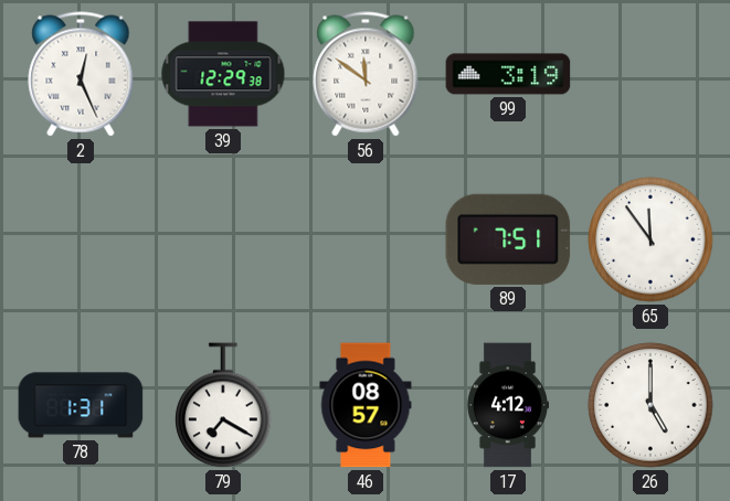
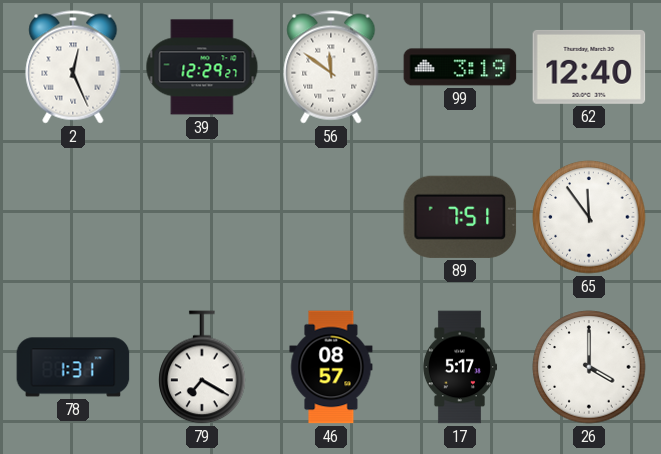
39: 12:29:38 -> 12:29:27 (202, 67)
62: none -> 12:40 (589, 67)
17: 4:12 -> 5:17 (459, 367)
26: 5:00 -> 4:00 (589, 367)
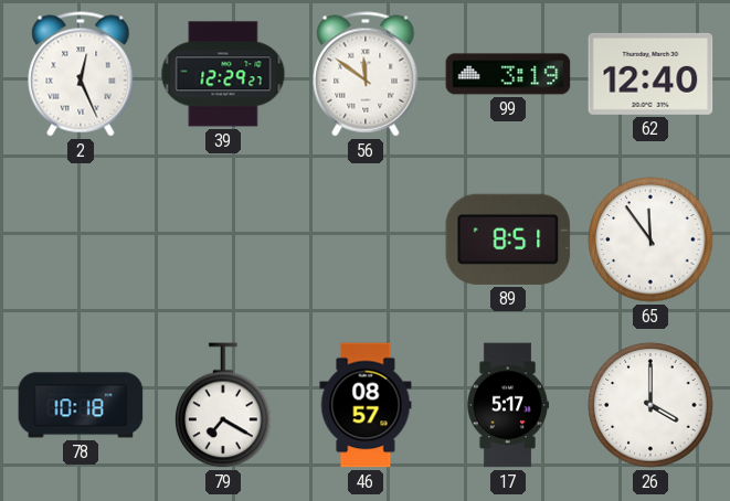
89: 7:51 -> 8:51 (508, 239)
78: 1:31 -> 10:18 (81, 405)
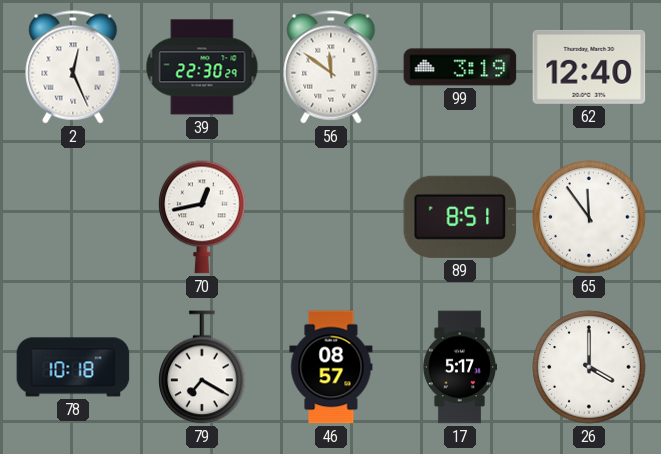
39: 12:29 -> 22:30 (202, 67)
70: none -> 12:43 (202, 217)
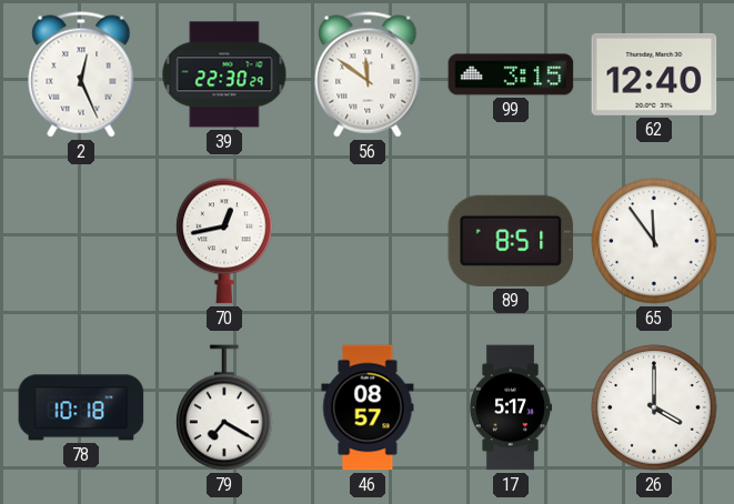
99: 3:19 -> 3:15 (511, 74)
